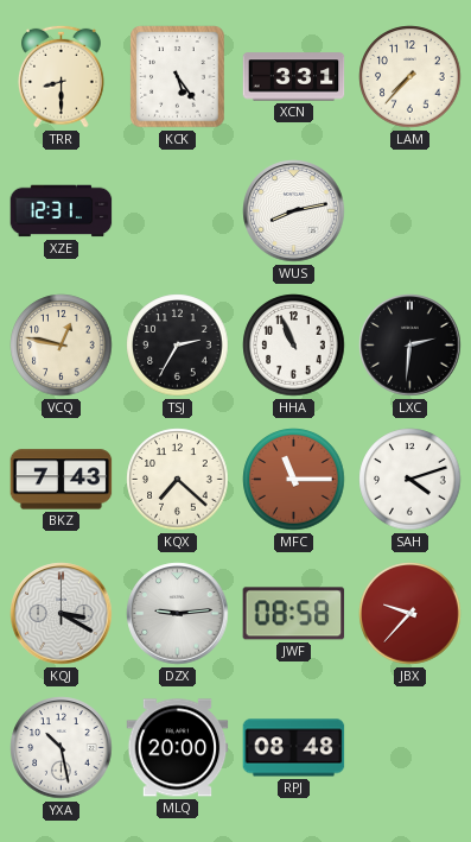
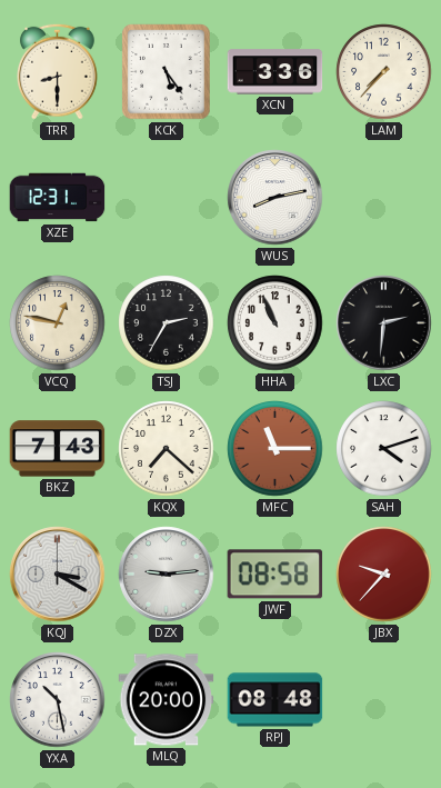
XCN: 3:31 -> 3:36 (275, 72)
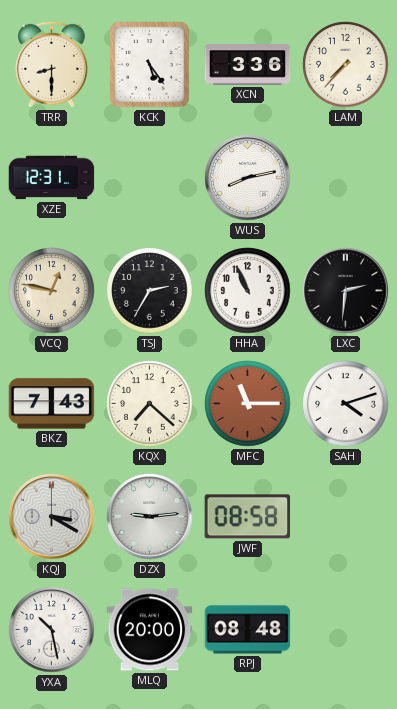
JBX: 9:37 -> none (384, 575)
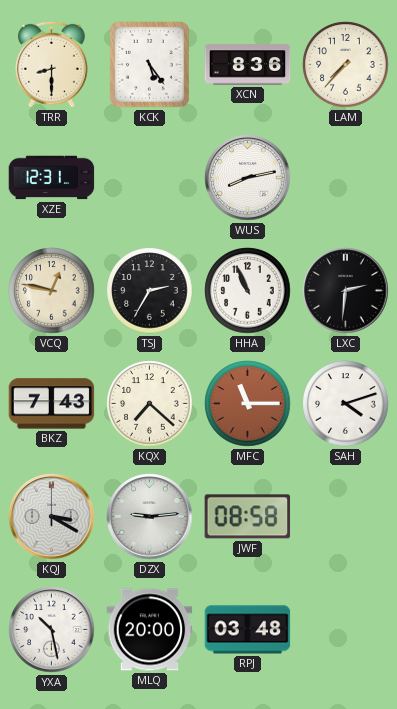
XCN: 3:36 -> 8:36 (248, 65)
RPJ: 08:48 -> 03:48 (248, 630)
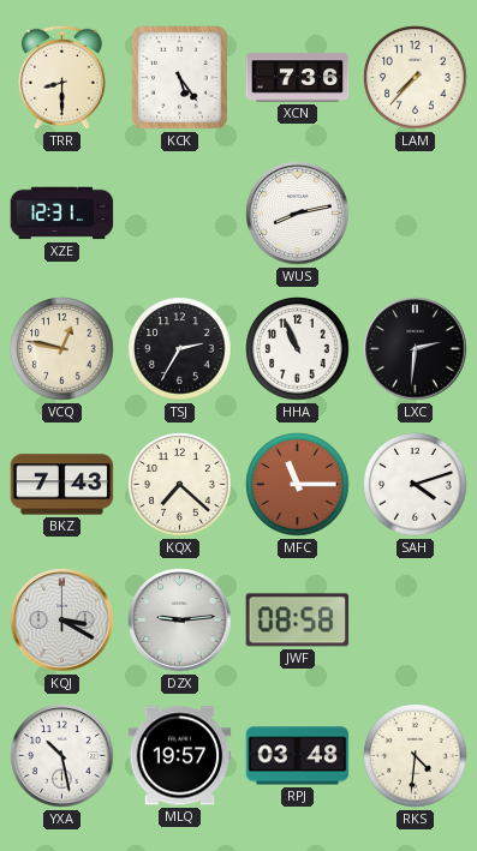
XCN: 8:36 -> 7:36 (298, 78)
MLQ: 20:00 -> 19:57 (180, 756)
RKS: none -> 4:31 (416, 756)
